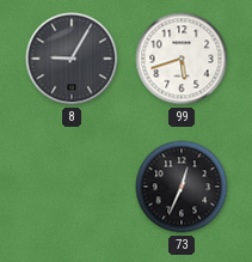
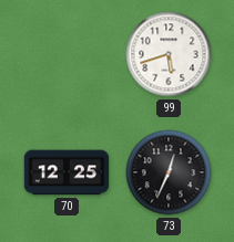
8: 9:05 -> none (72, 59)
70: none -> 12:25 (67, 172)
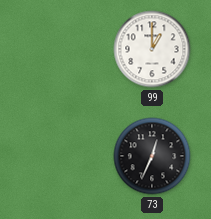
99: 5:42 -> 1:00 (152, 49)
70: 12:25 -> none (67, 172)
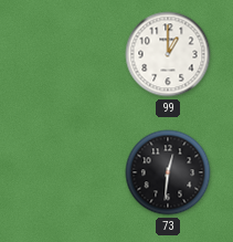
73: 12:34 -> 12:31 (168, 172)
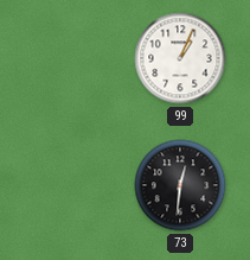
99: 1:00 -> 1:04 (180, 58)
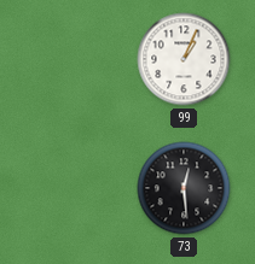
73: 12:31 -> 12:29 (184, 188)
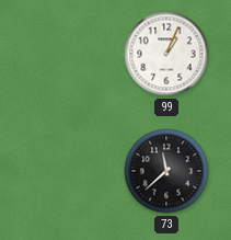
73: 12:29 -> 11:38 (166, 171)
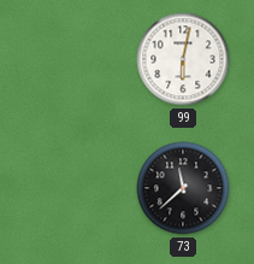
99: 1:04 -> 6:02 (183, 59)
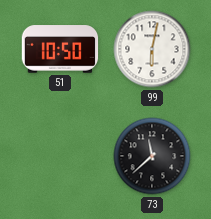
51: none -> 10:50 (60, 49)
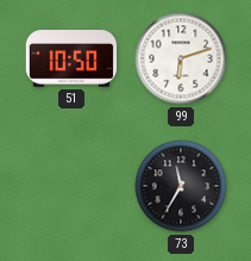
99: 6:02 -> 6:12 (181, 58)
73: 11:38 -> 11:35 (181, 186)
